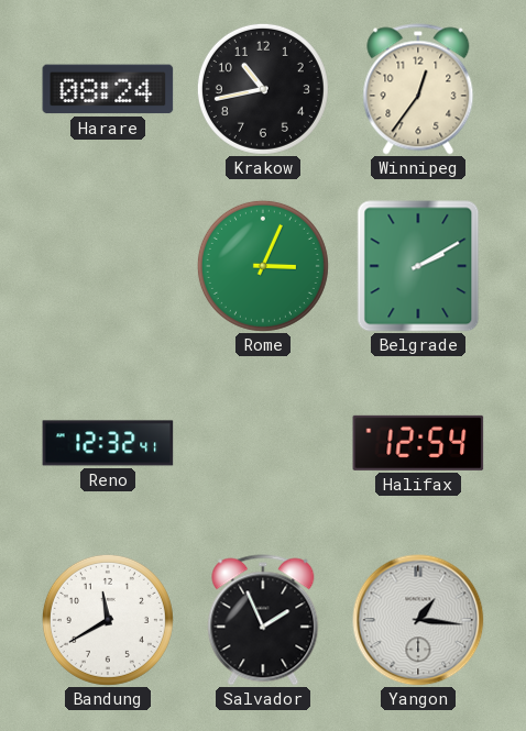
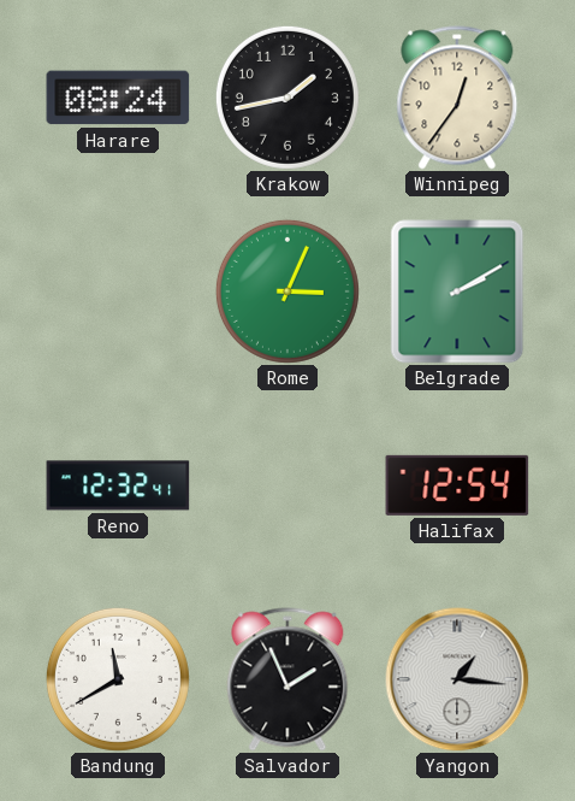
Krakow: 10:43 -> 1:43 (287, 98)
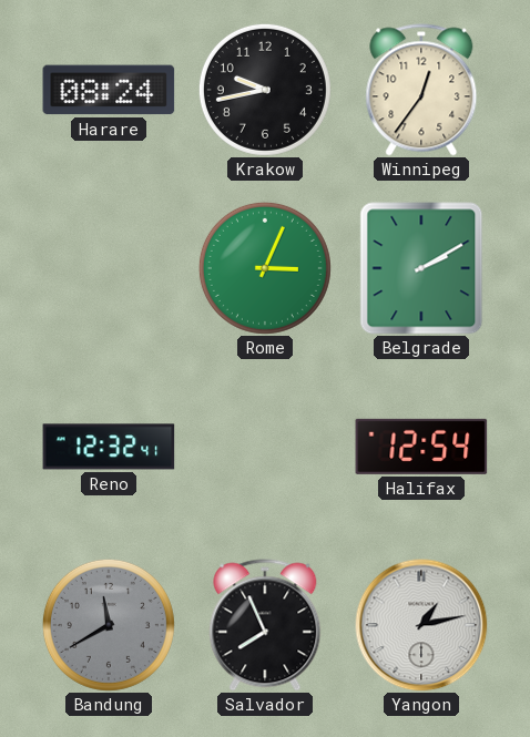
Krakow: 1:43 -> 9:43 (265, 90)
Bandung dial: white -> grey (109, 625)
Salvador: 1:56 -> 7:56 (265, 625)
Yangon: 1:16 -> 1:13 (421, 625)
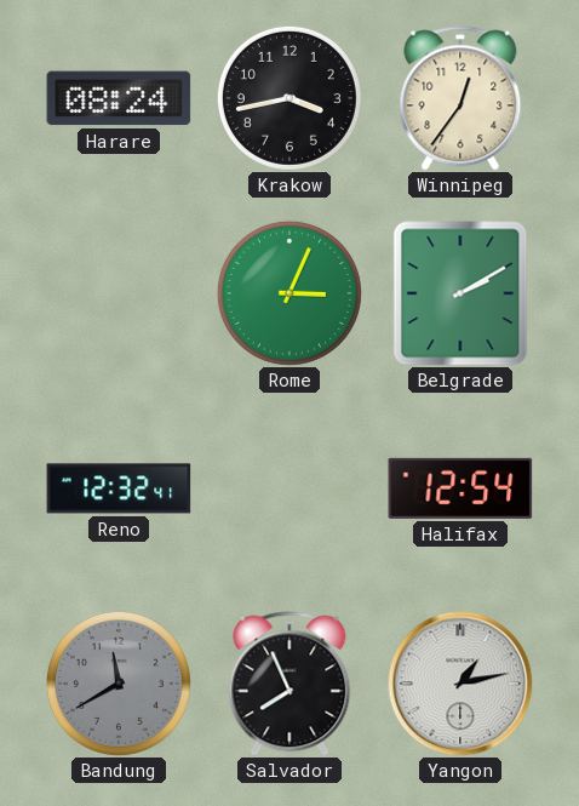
Krakow: 9:43 -> 3:43 (289, 98)
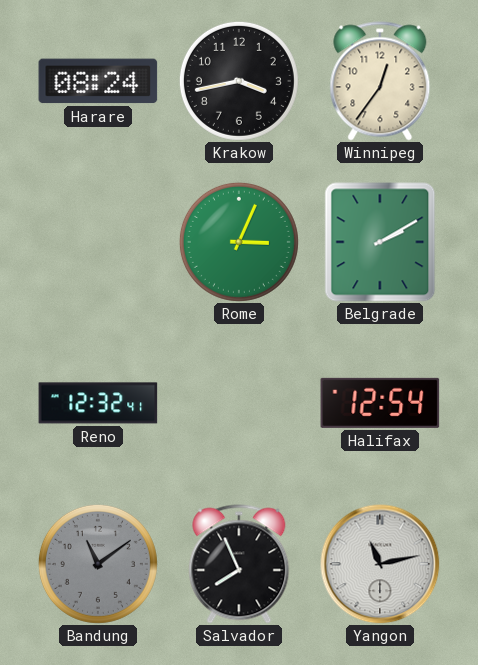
Bandung: 11:40 -> 11:09 (98, 564)
Yangon: 1:13 -> 11:13 (380, 564)
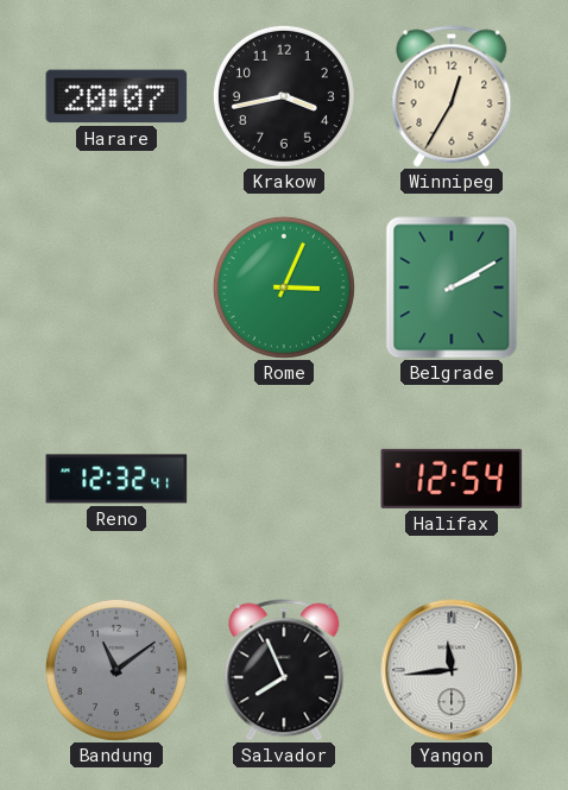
Harare: 08:24 -> 20:07 (116, 96)
Winnipeg: 12:36 -> 12:35 (452, 96)
Yangon: 11:13 -> 11:44 (452, 670)
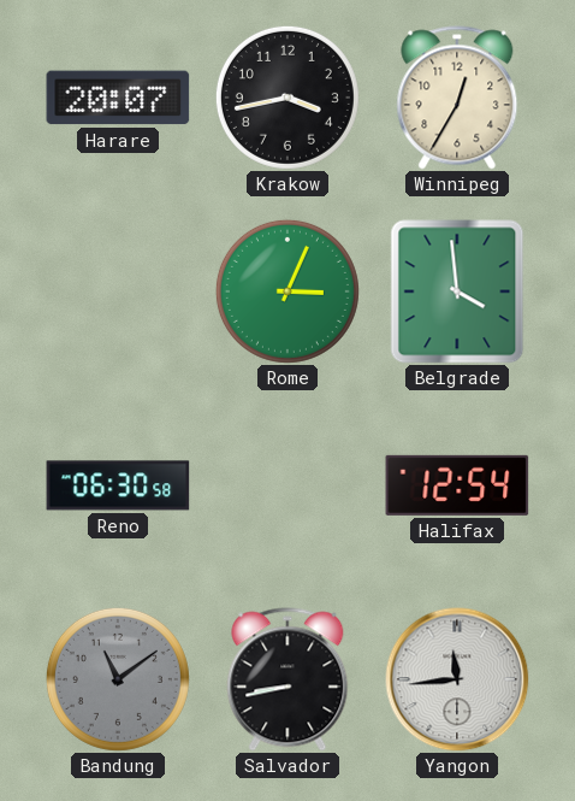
Belgrade: 2:10 -> 3:59 (457, 291)
Reno: 12:32 -> 06:30 (118, 485)
Salvador: 7:56 -> 8:43 (287, 679)
